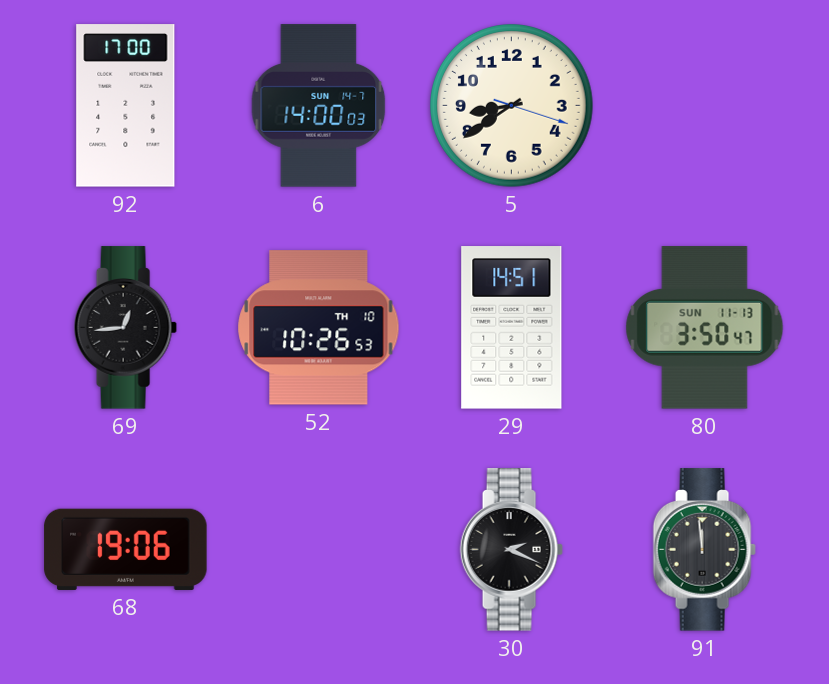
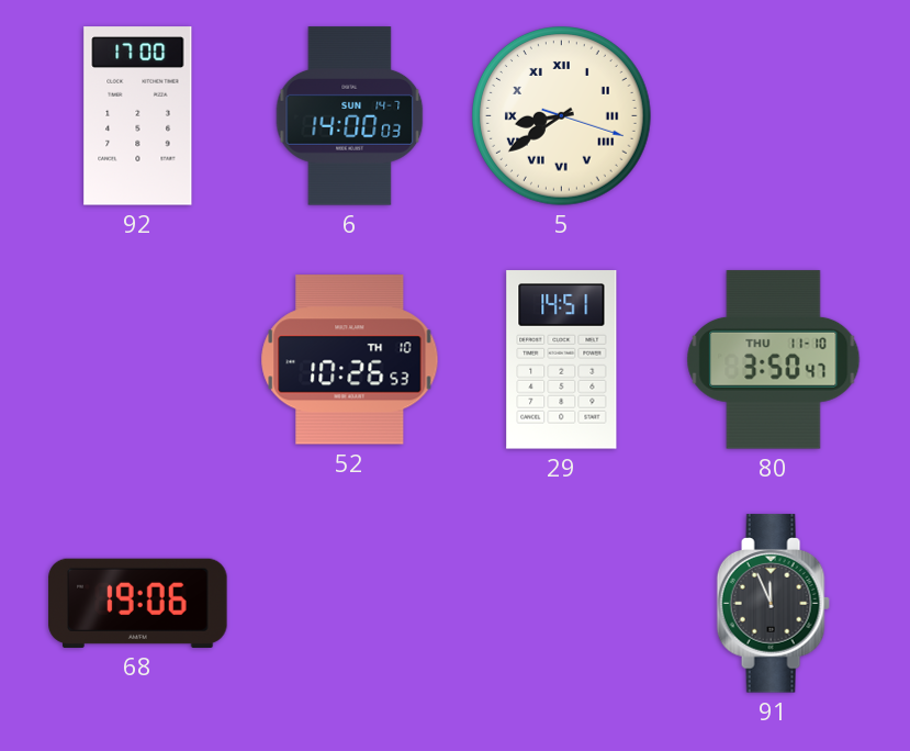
5 numerals: Arabic -> Roman (562, 116)
69: 12:44 -> none (125, 328)
80 date: SUN 11-13 -> THU 11-10 (774, 360)
30: 2:19 -> none (511, 550)
91: 11:59 -> 11:56 (773, 604)
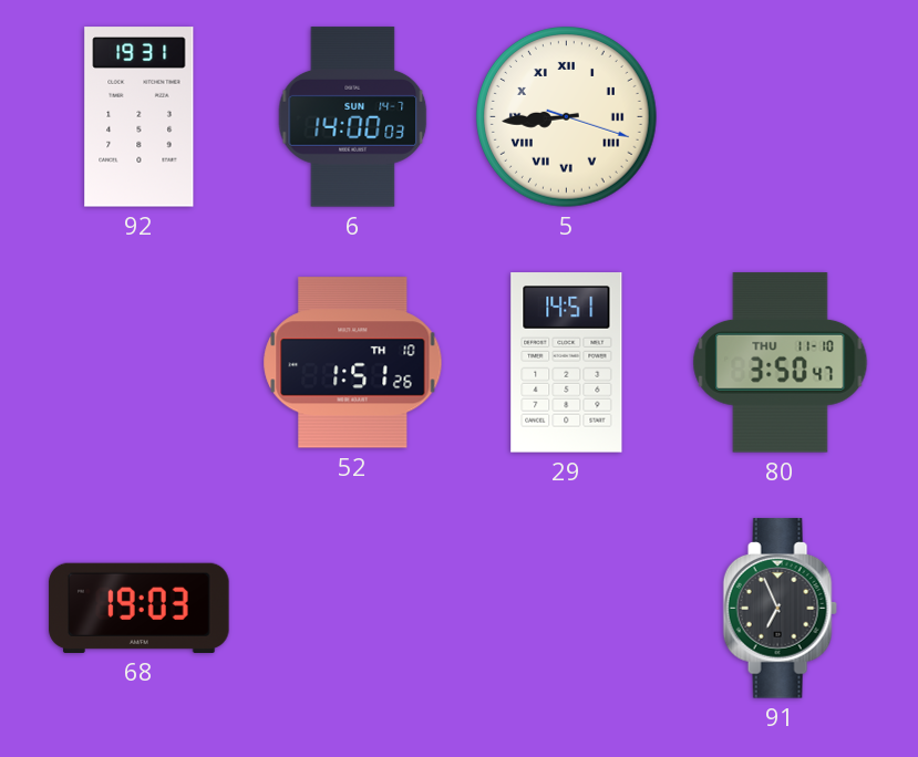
92: 17:00 -> 19:31 (140, 117)
5: 8:39 -> 8:44 (567, 117)
52: 10:26 -> 1:51 (353, 363)
68: 19:06 -> 19:03 (140, 608)
91: 11:56 -> 6:56 (780, 609)
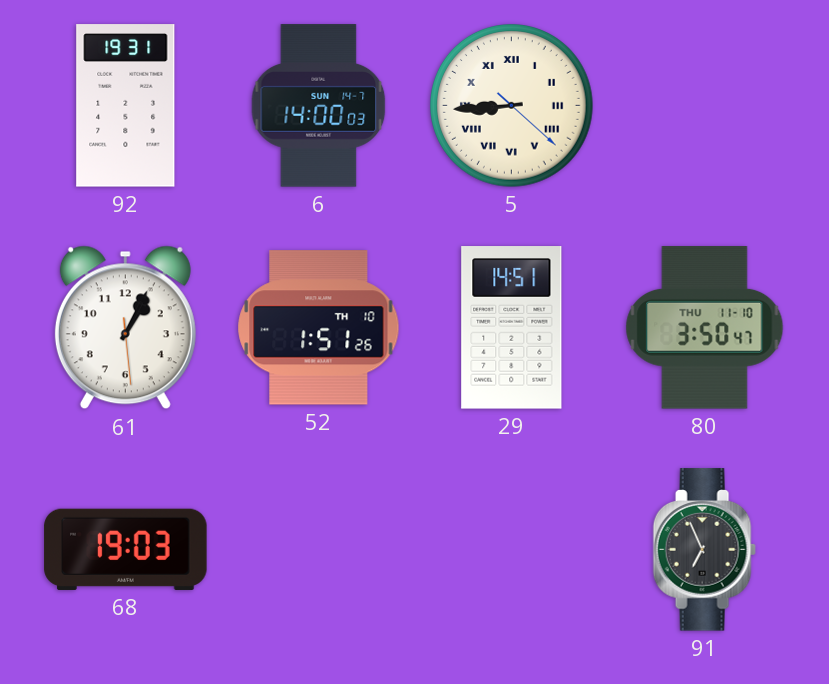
5: 8:44:18 -> 8:44:22 (512, 106)
61: none -> 1:04 (125, 328)
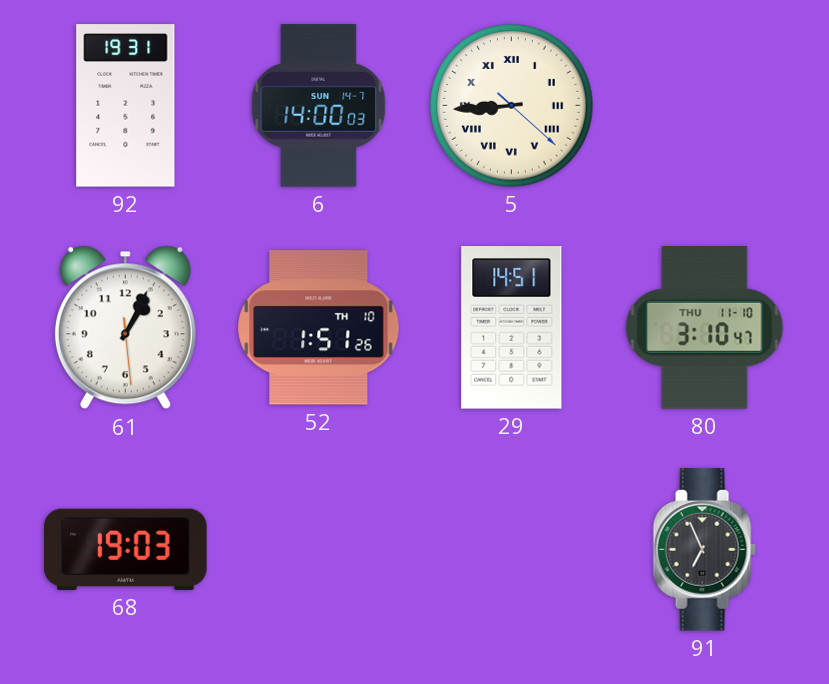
80: 3:50 -> 3:10 (705, 328)
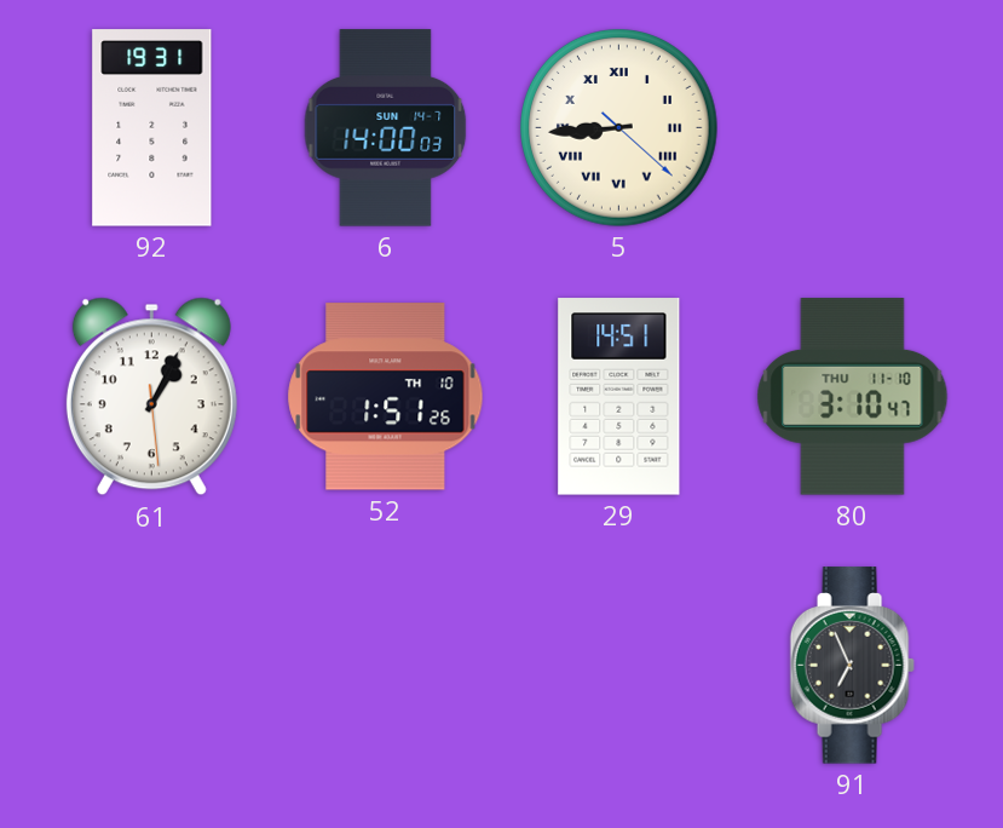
68: 19:03 -> none (126, 549)
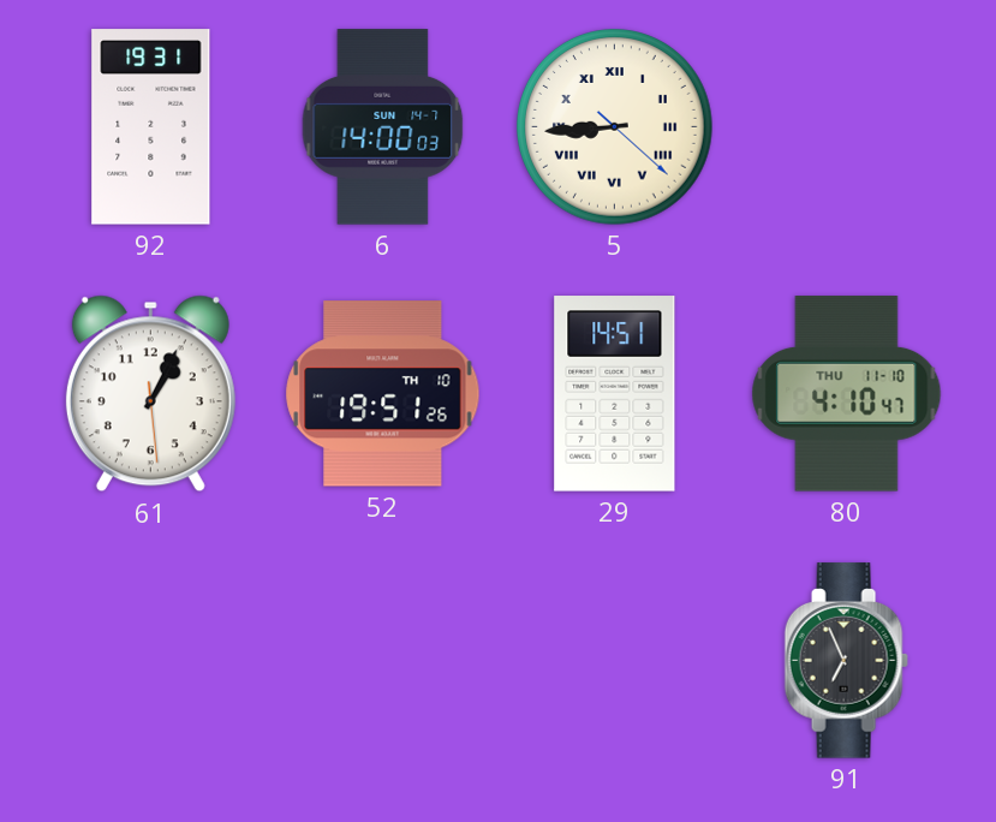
52: 1:51 -> 19:51 (383, 394)
80: 3:10 -> 4:10 (847, 394)
